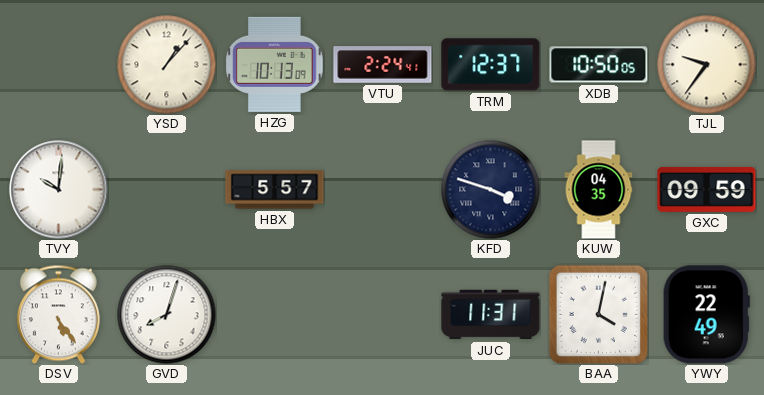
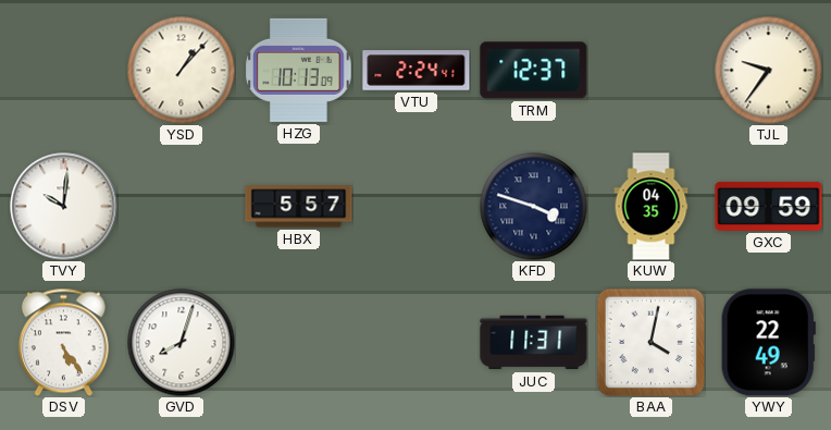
XDB: 10:50 -> none (599, 65)
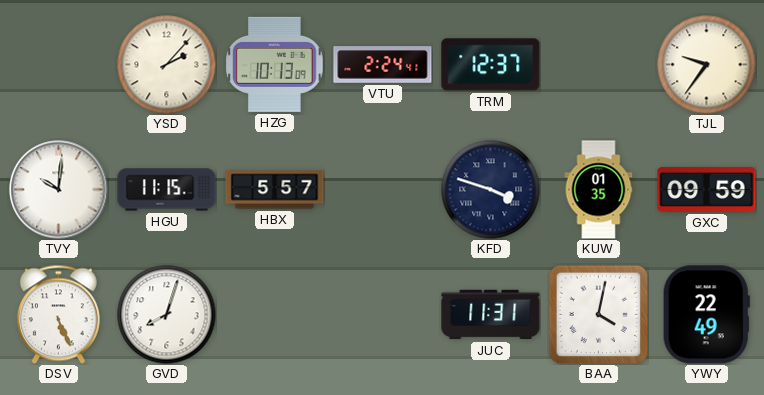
YSD: 1:07 -> 2:07 (167, 65)
HGU: none -> 11:15 (167, 190)
KUW: 04:35 -> 01:35 (599, 190)
DSV: 5:24 -> 5:26 (58, 314)
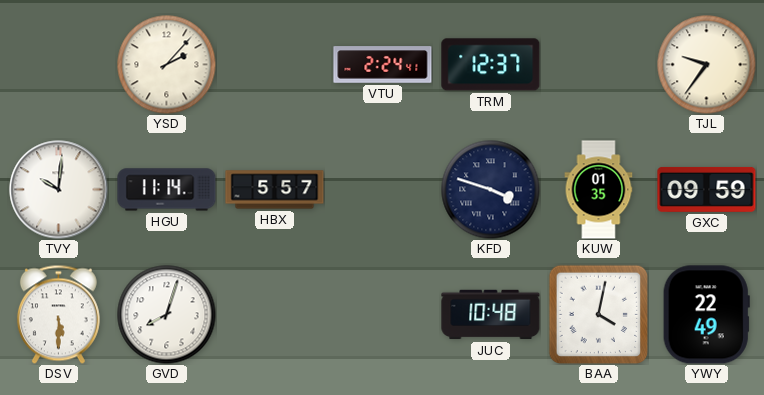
HZG: 10:13 -> none (275, 64)
HGU: 11:15 -> 11:14 (167, 190)
DSV: 5:26 -> 5:30 (58, 314)
JUC: 11:31 -> 10:48 (491, 315)
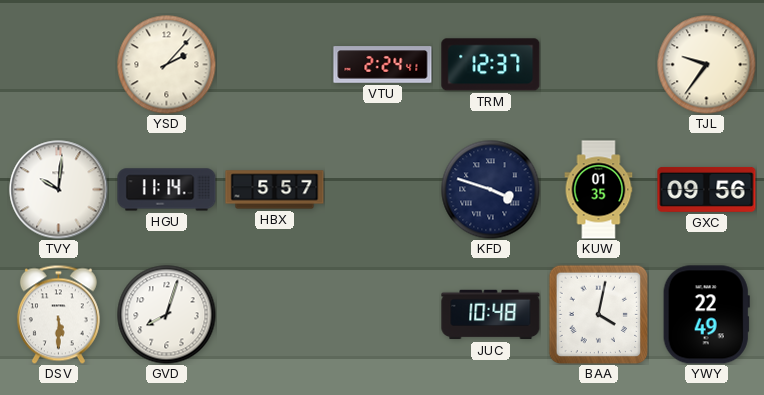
GXC: 09:59 -> 09:56 (707, 189)
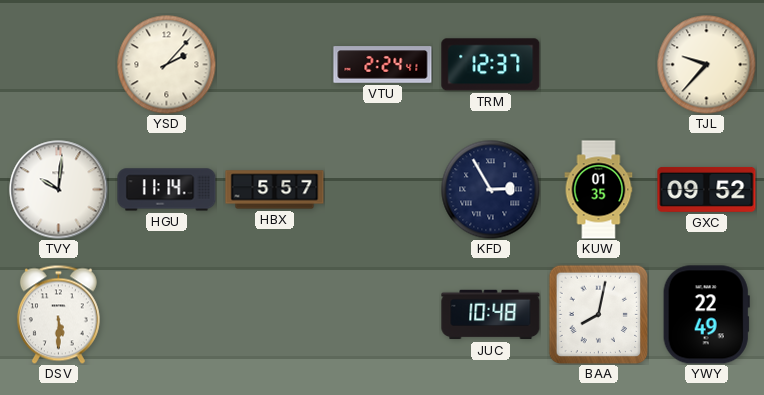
TJL: 9:36 -> 9:37 (707, 65)
KFD: 3:48 -> 2:55 (491, 190)
GXC: 09:56 -> 09:52 (707, 189)
GVD: 8:03 -> none (167, 315)
BAA: 4:02 -> 8:02 (598, 314)
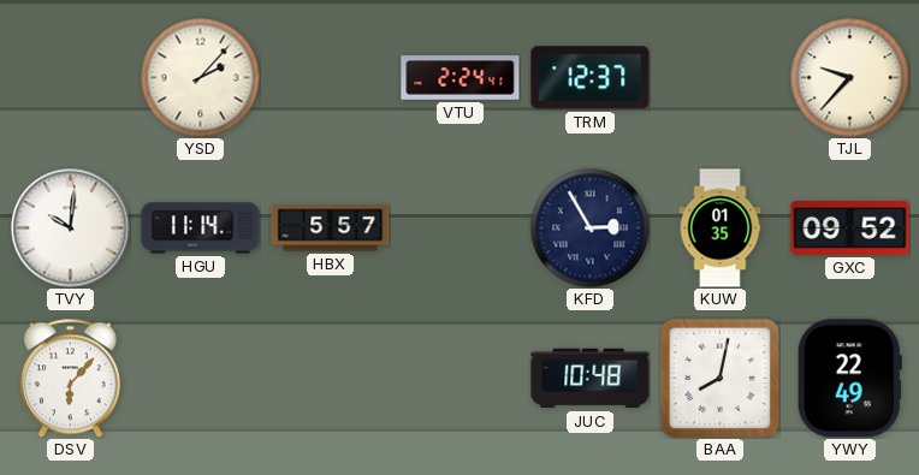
DSV: 5:30 -> 6:07 (70, 378)
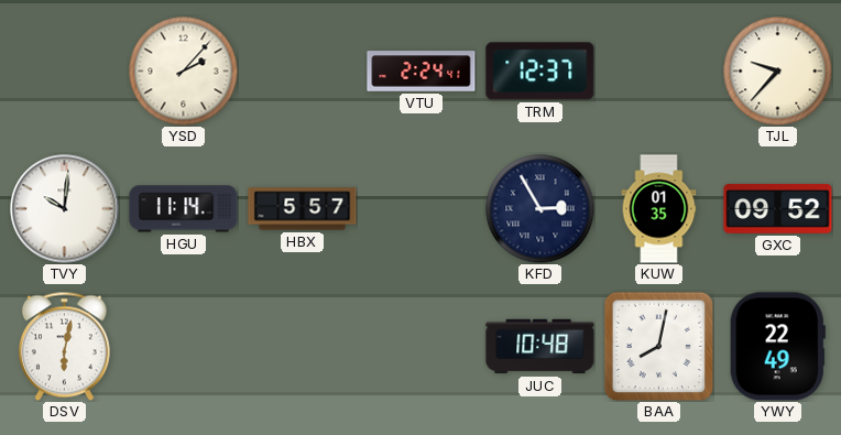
DSV: 6:07 -> 6:02 (64, 346)
